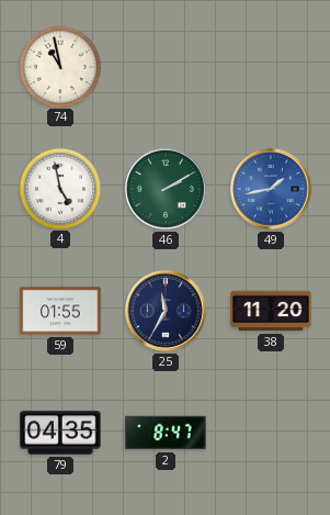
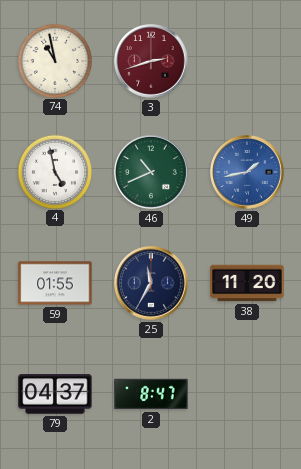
3: none -> 2:42 (151, 61)
46: 2:10 -> 10:41 (151, 172)
79: 04:35 -> 04:37 (55, 394)
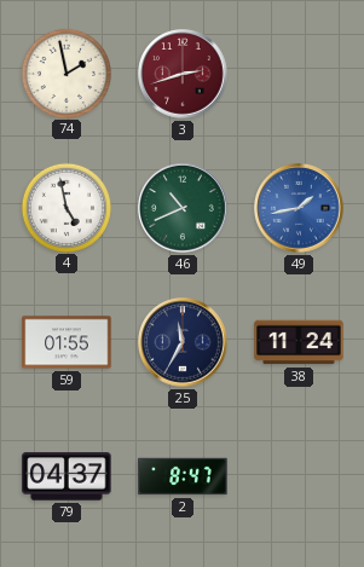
74: 10:58 -> 1:58 (65, 73)
38: 11:20 -> 11:24 (299, 342)
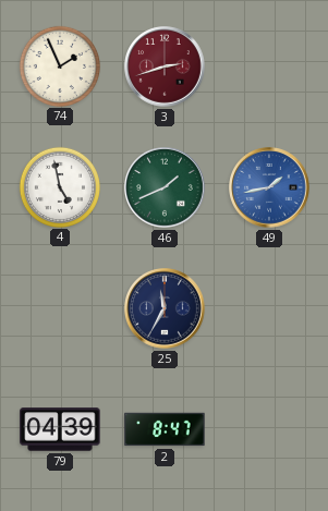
74: 1:58 -> 1:56 (59, 65)
46: 10:41 -> 1:41 (165, 187)
59: 01:55 -> none (67, 342)
38: 11:24 -> none (299, 342)
79: 04:37 -> 04:39 (60, 429)
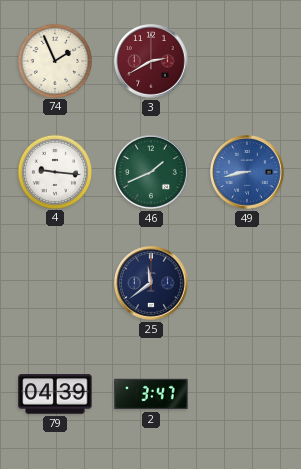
3: 2:42 -> 2:40 (151, 61)
4: 4:58 -> 9:16 (54, 171)
49: 1:43 -> 8:43 (247, 172)
25: 11:35 -> 11:39 (151, 283)
2: 8:47 -> 3:47 (151, 394)
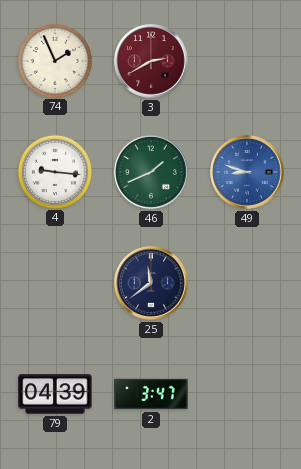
49: 8:43 -> 8:48 (247, 172)
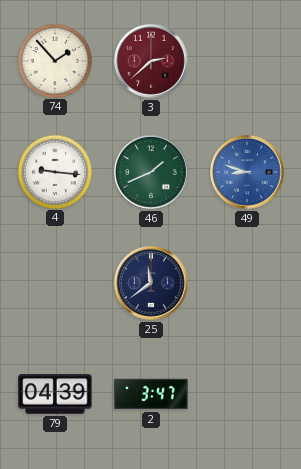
74: 1:56 -> 1:53 (54, 60)
3: 2:40 -> 2:38 (151, 61)
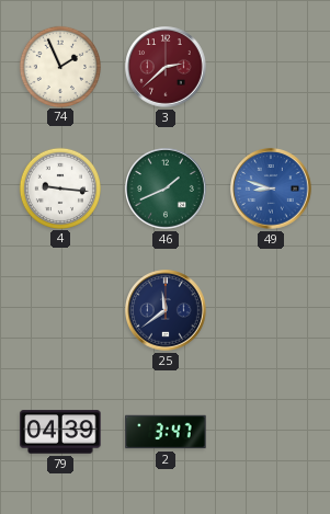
74: 1:53 -> 1:56 (59, 66)
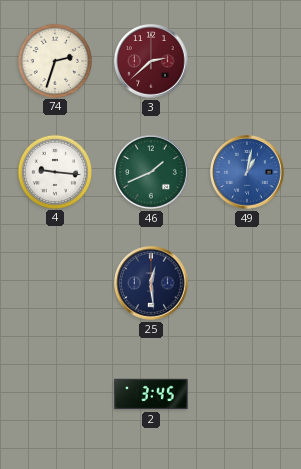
74: 1:56 -> 2:33 (54, 60)
49: 8:48 -> 1:02 (247, 172)
25: 11:39 -> 12:29 (151, 283)
79: 04:39 -> none (60, 432)
2: 3:47 -> 3:45 (151, 394)
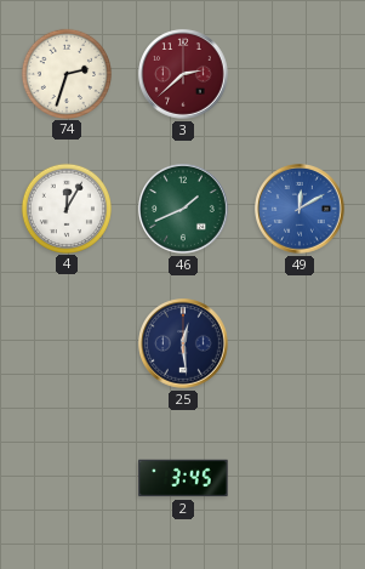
4: 9:16 -> 12:05 (65, 207)
49: 1:02 -> 12:10 (300, 209)
